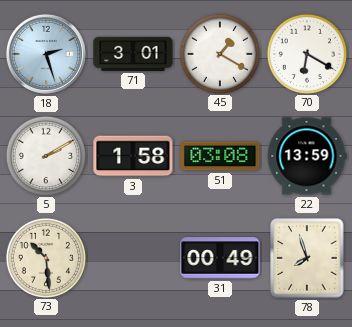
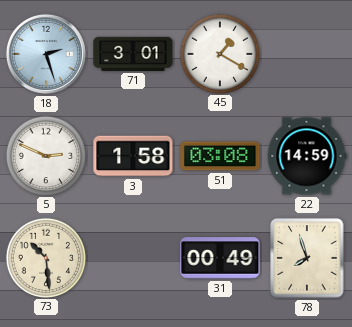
70: 6:20 -> none (306, 53)
5: 2:10 -> 2:49 (45, 155)
22: 13:59 -> 14:59 (307, 156)
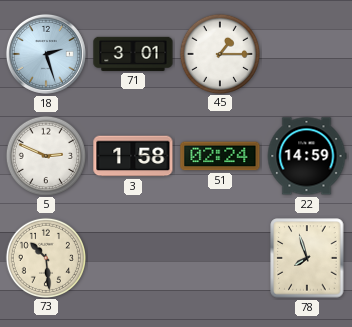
45: 1:20 -> 1:15 (219, 53)
51: 03:08 -> 02:24 (220, 156)
31: 00:49 -> none (220, 258)
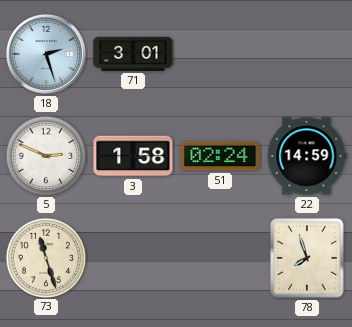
45: 1:15 -> none (219, 53)
73: 10:29 -> 11:27 (45, 257)
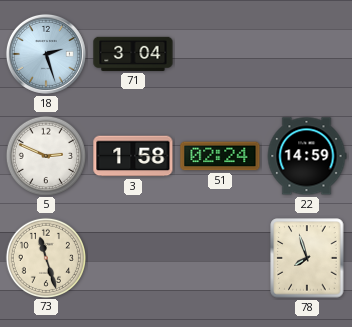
71: 3:01 -> 3:04 (133, 54)
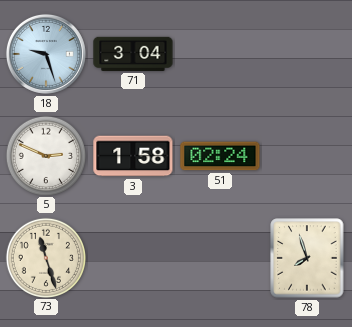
18: 2:27 -> 9:27 (46, 54)
22: 14:59 -> none (307, 156)
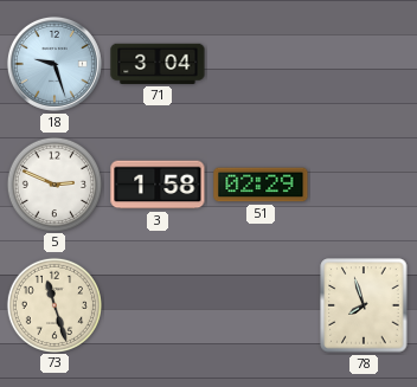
51: 02:24 -> 02:29 (261, 185)
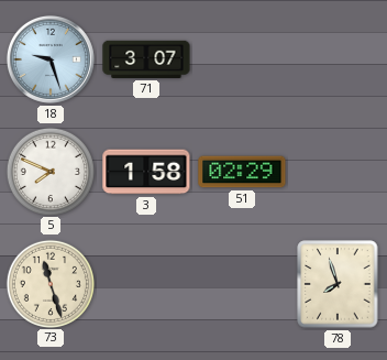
71: 3:04 -> 3:07 (146, 59)
5: 2:49 -> 7:49 (49, 171)
